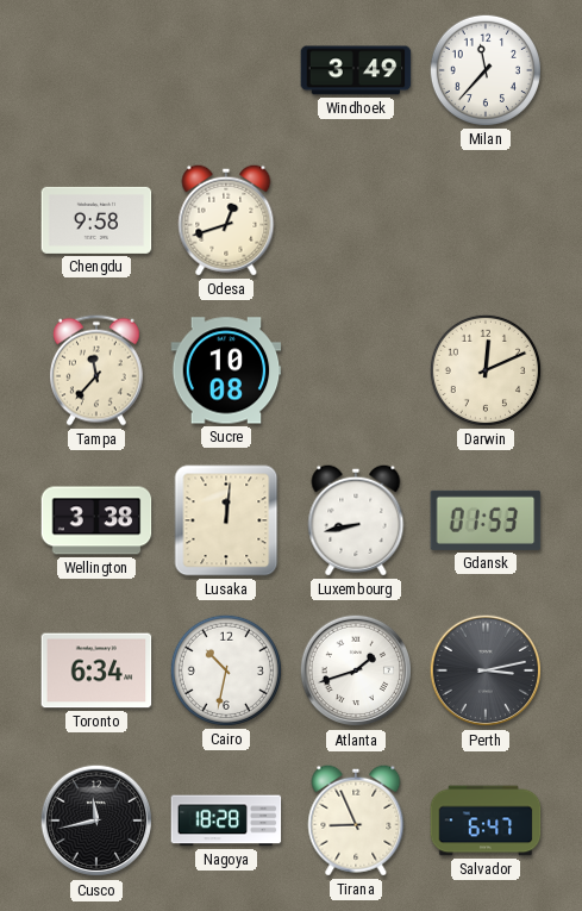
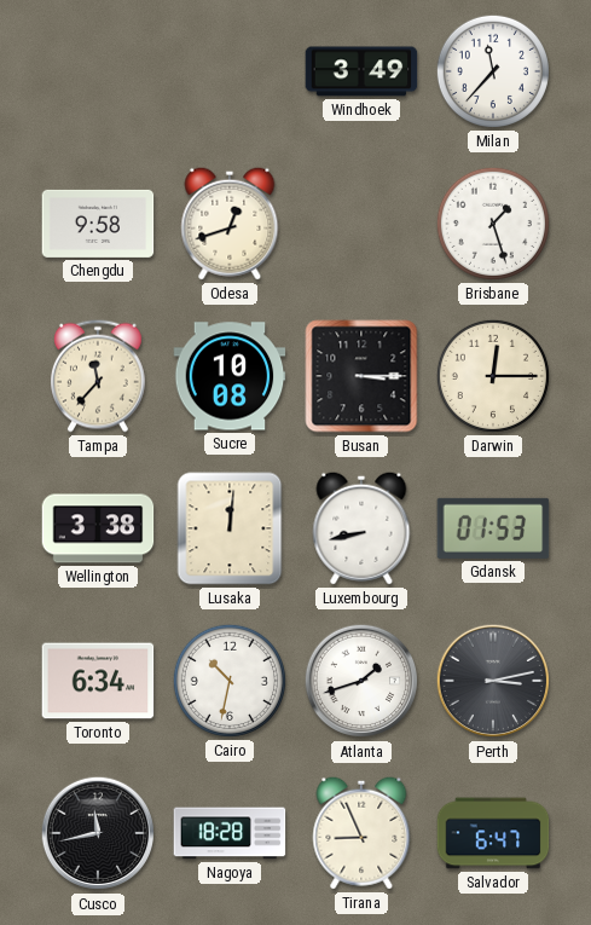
Brisbane: none -> 1:27 (493, 224)
Busan: none -> 3:15 (361, 376)
Darwin: 12:11 -> 12:15 (493, 376)
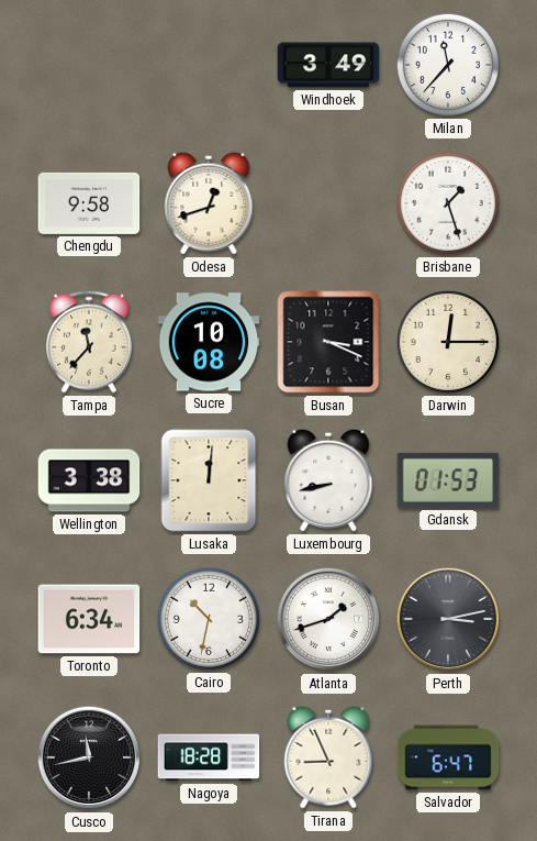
Busan: 3:15 -> 3:19 (328, 342)
